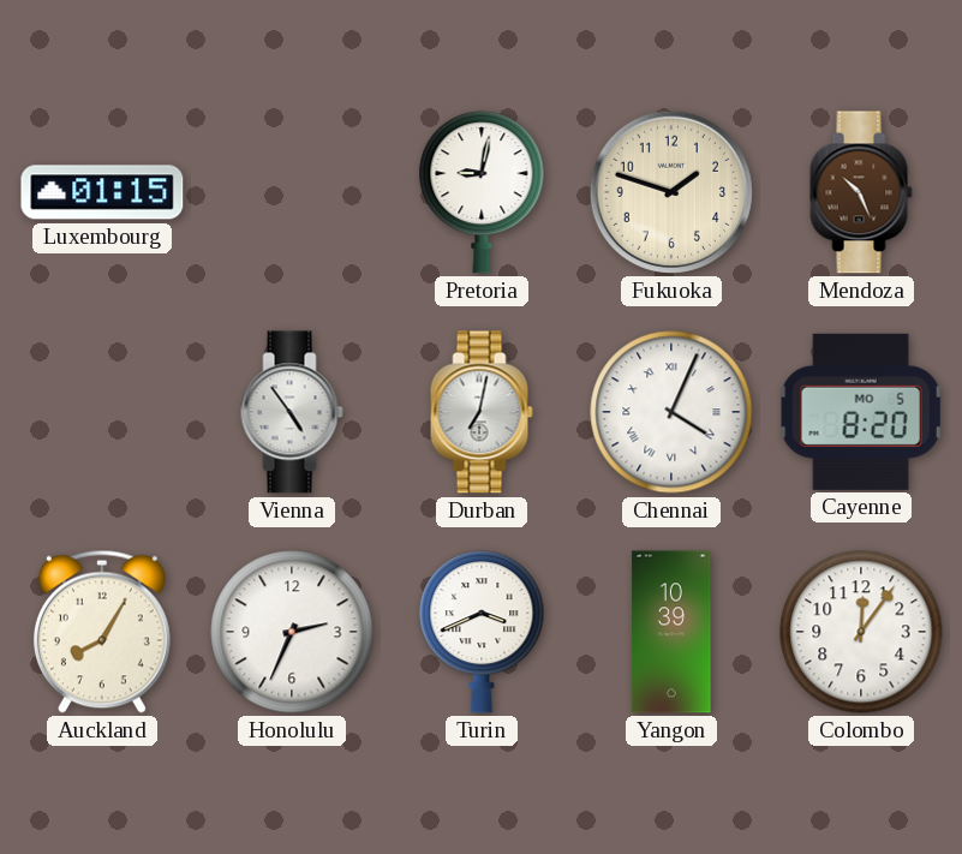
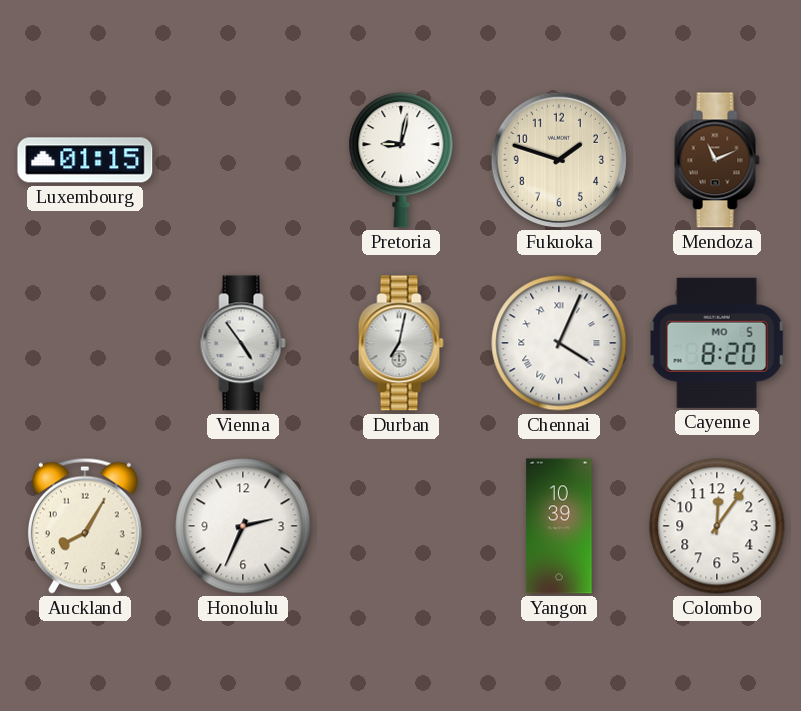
Mendoza: 10:26 -> 11:11 (717, 160)
Turin: 3:41 -> none (482, 632)
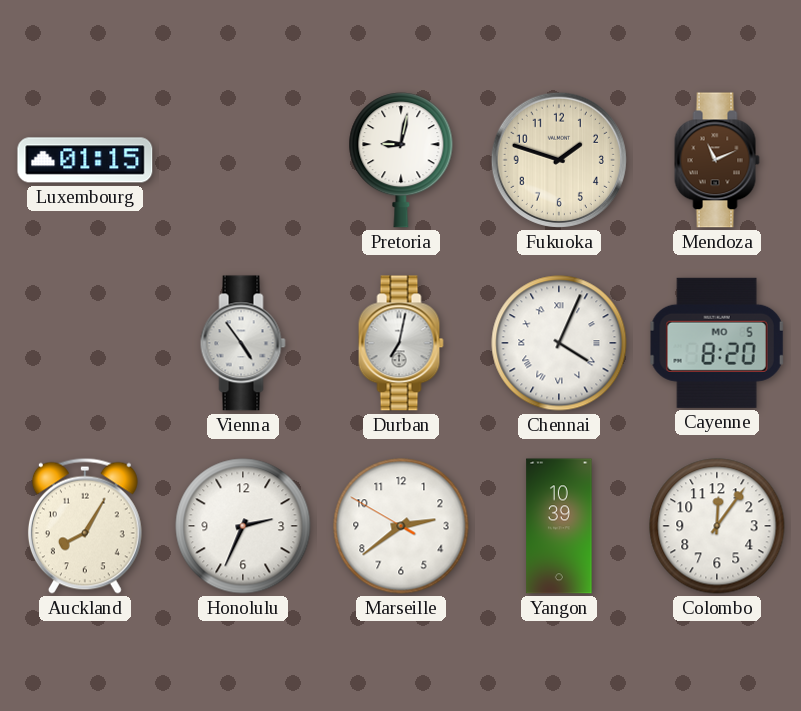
Marseille: none -> 2:38 (401, 526)
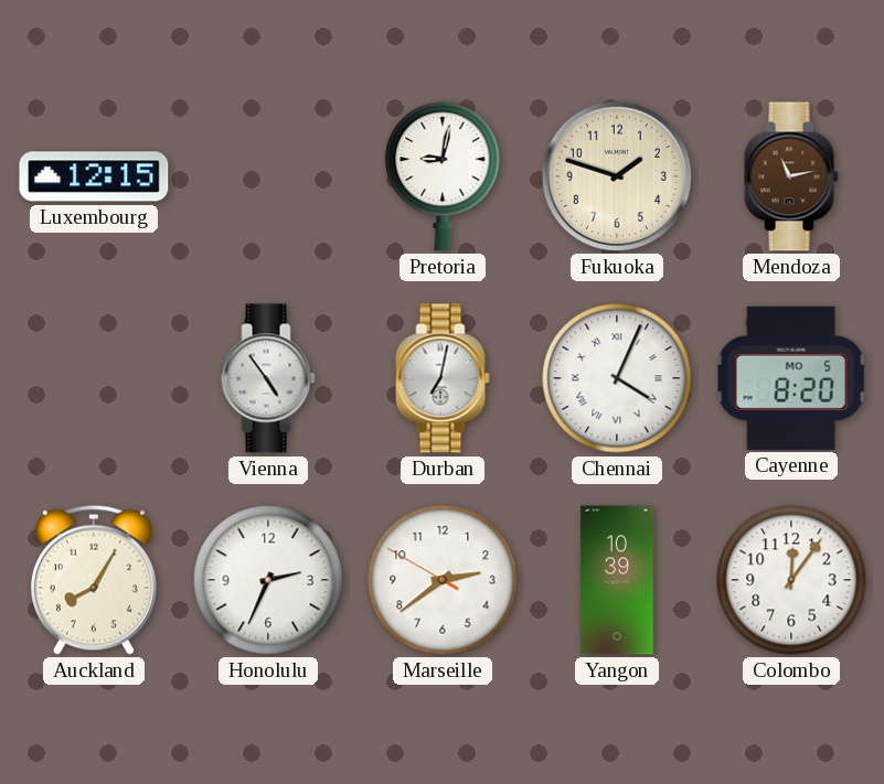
Luxembourg: 01:15 -> 12:15 (94, 176)
Mendoza: 11:11 -> 11:13 (791, 176)
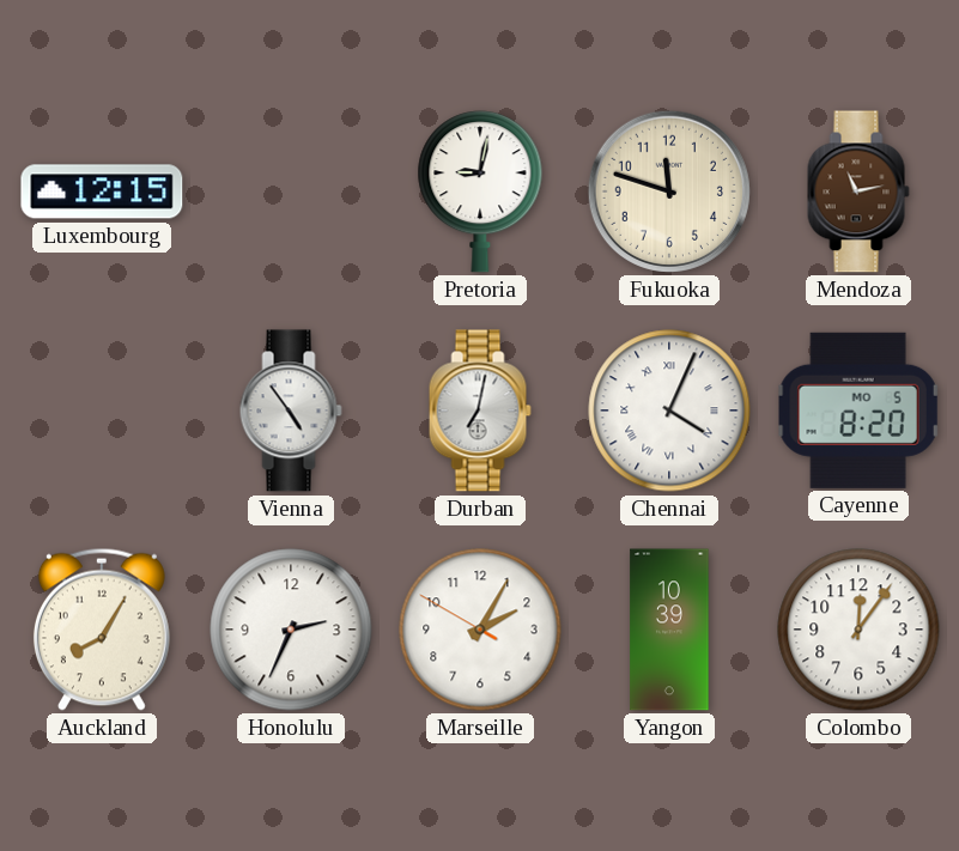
Fukuoka: 1:48 -> 11:48 (669, 192)
Marseille: 2:38 -> 2:04 (480, 630)
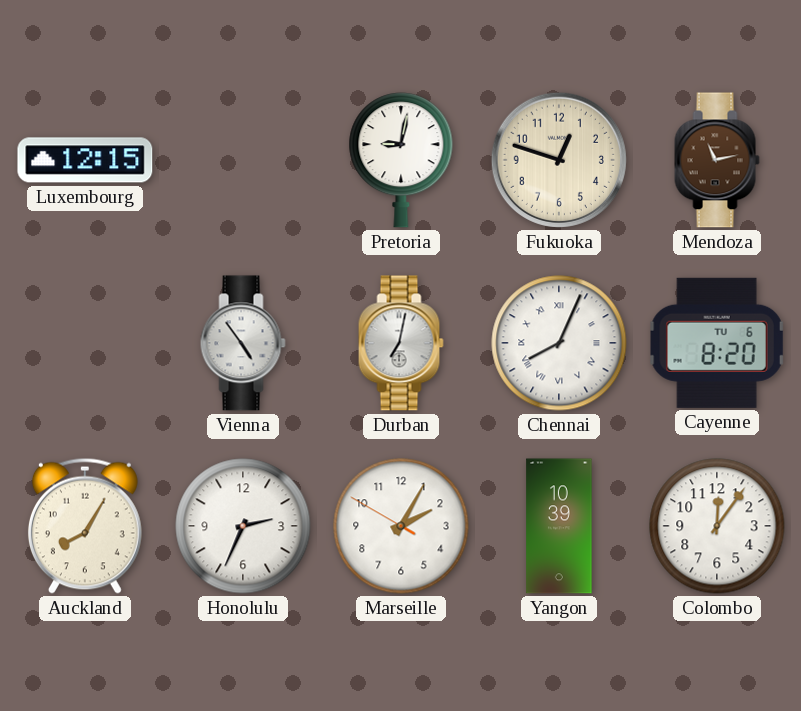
Fukuoka: 11:48 -> 12:48 (559, 160)
Chennai: 4:04 -> 8:04 (559, 343)
Cayenne date: MO 5 -> TU 6 (717, 343)
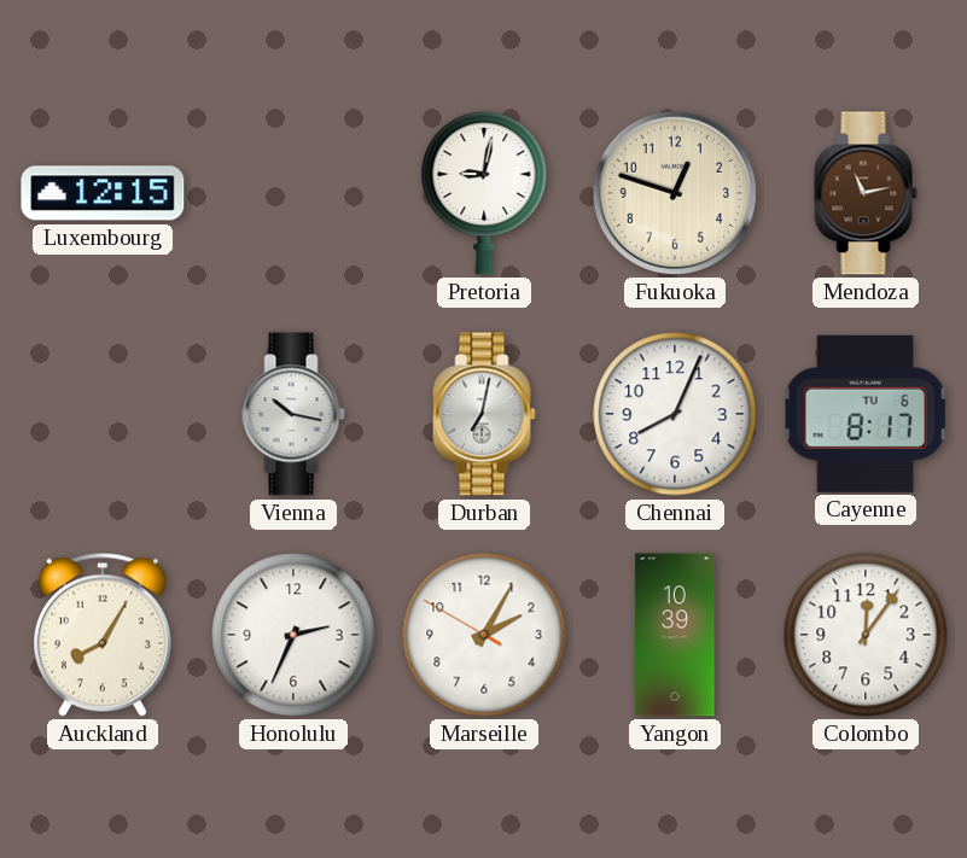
Vienna: 4:54 -> 10:17 (293, 414)
Chennai numerals: Roman -> Arabic (675, 414)
Cayenne: 8:20 -> 8:17 (866, 414)
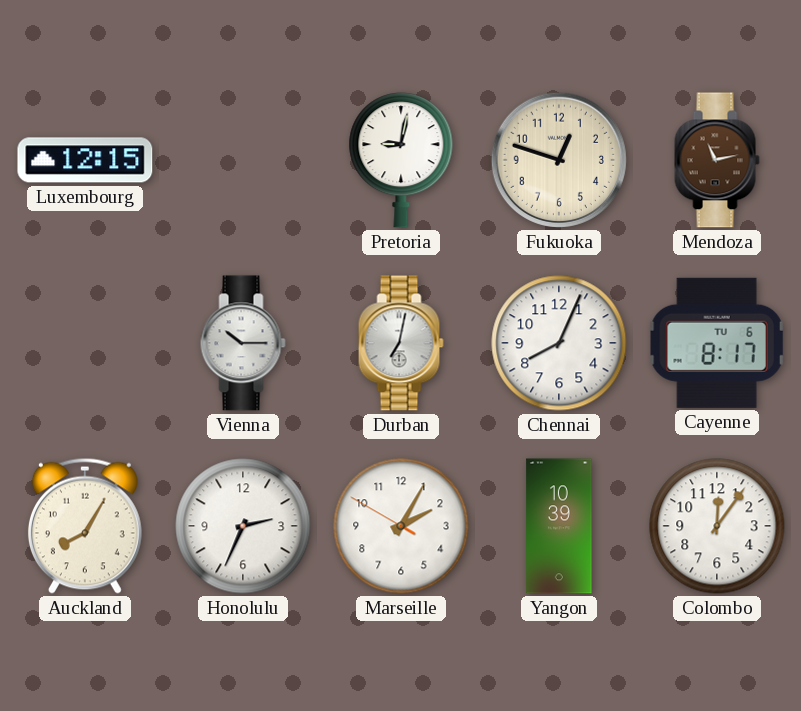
Vienna: 10:17 -> 10:15 (243, 343)
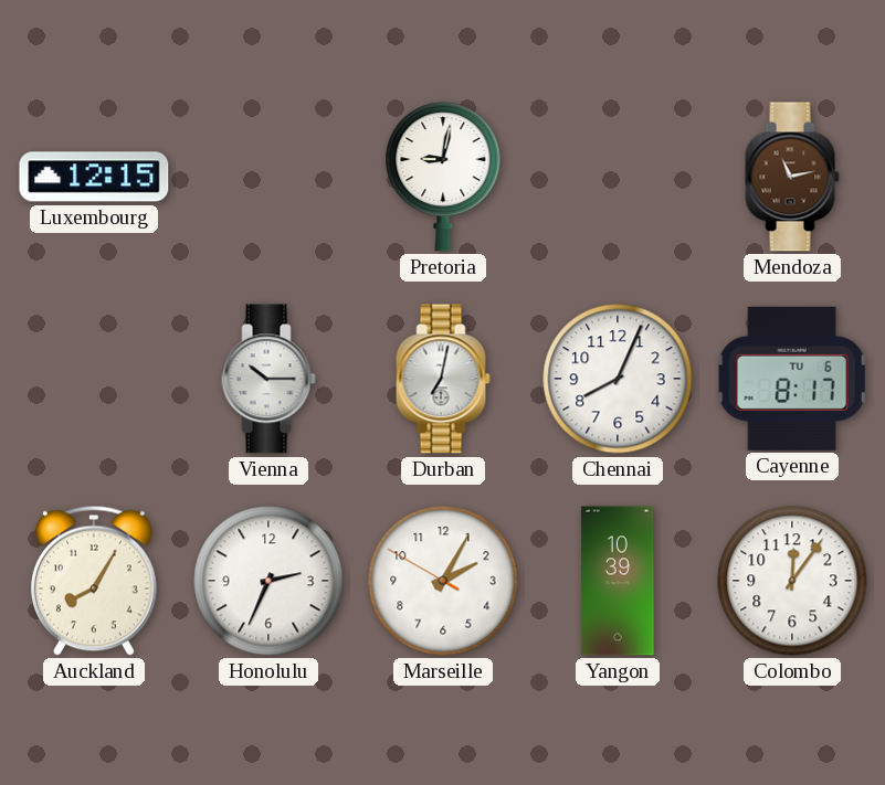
Fukuoka: 12:48 -> none (559, 160)
